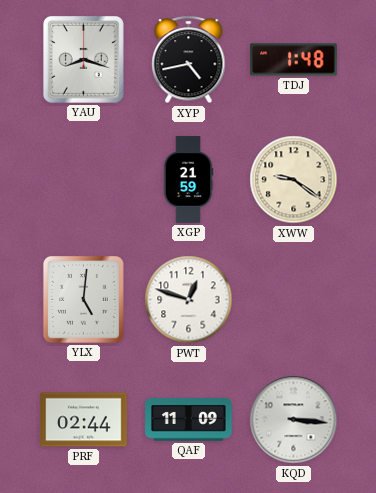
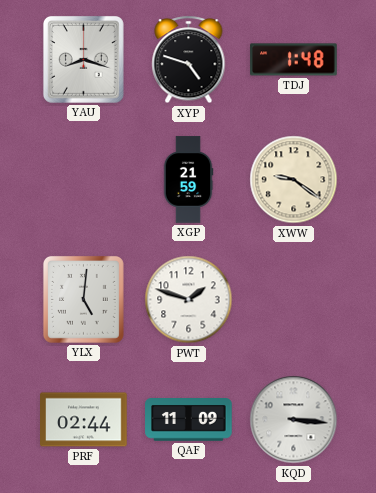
XYP: 4:43 -> 4:48 (189, 60)
PWT: 12:48 -> 1:48 (189, 300)
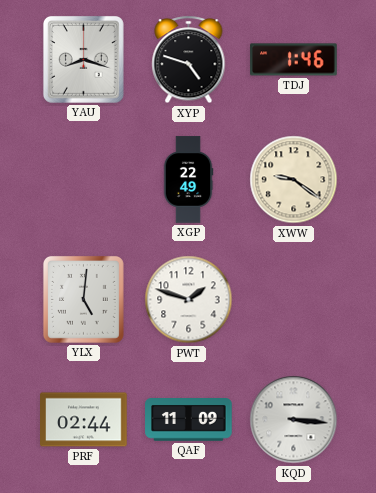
TDJ: 1:48 -> 1:46 (294, 60)
XGP: 21:59 -> 22:49 (188, 180)
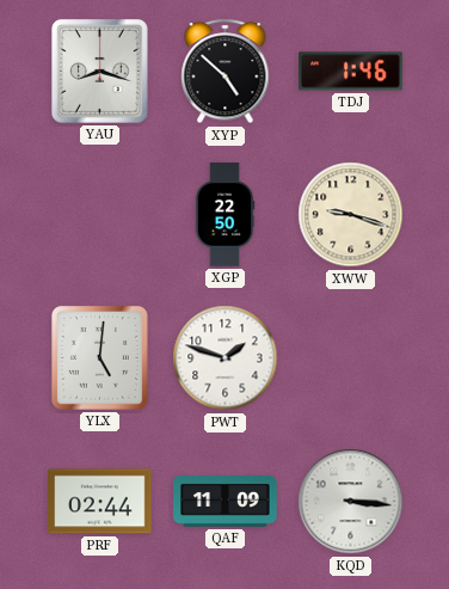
XYP: 4:48 -> 4:52 (226, 72)
XGP: 22:49 -> 22:50 (224, 215)
XWW: 9:21 -> 9:18 (351, 215)
